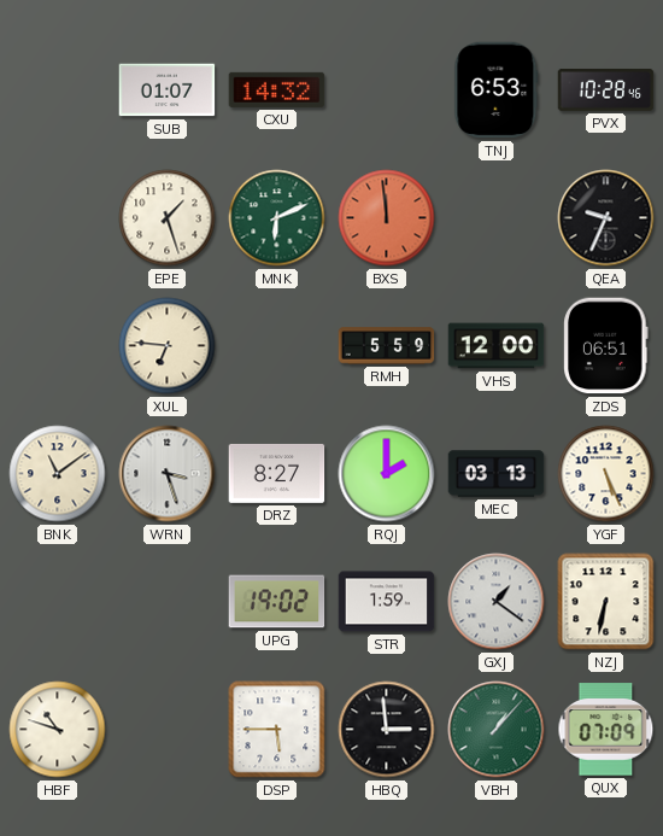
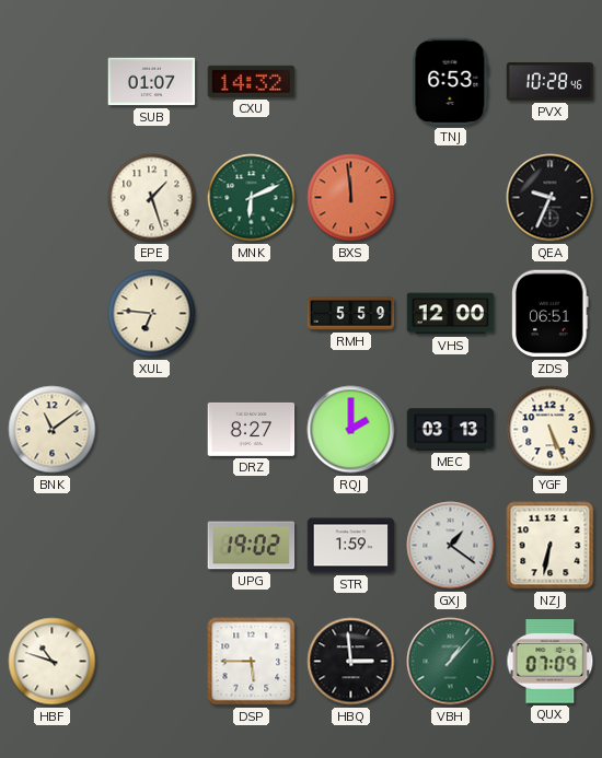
WRN: 3:27 -> none (168, 474)
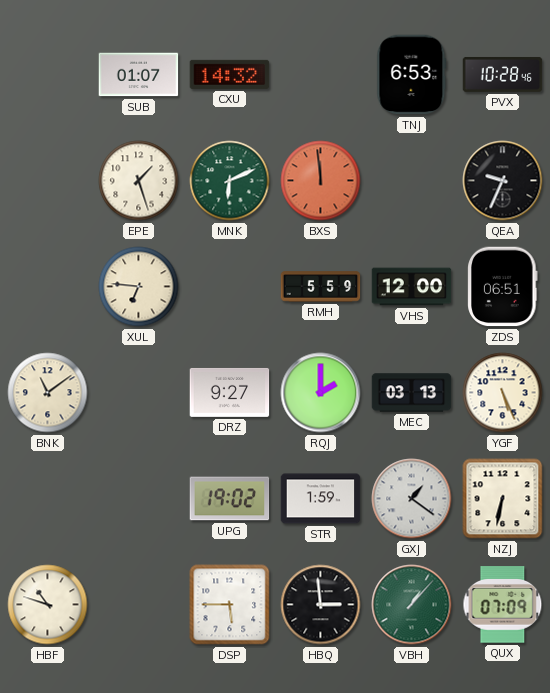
DRZ: 8:27 -> 9:27 (230, 392)
